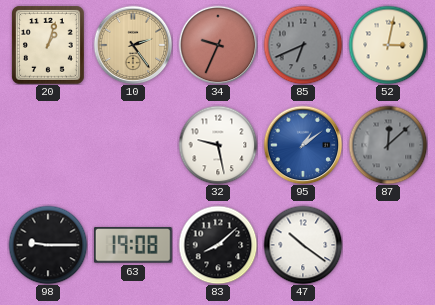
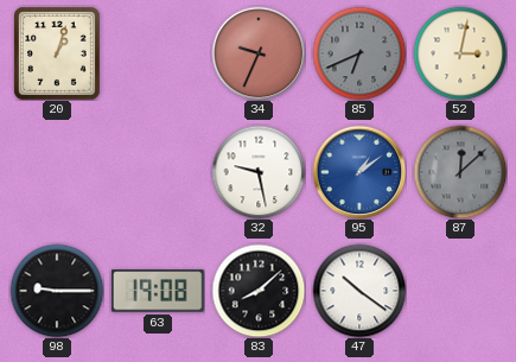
10: 2:24 -> none (133, 45)
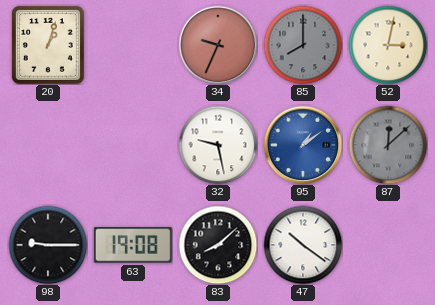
85: 6:41 -> 8:00 (303, 45)
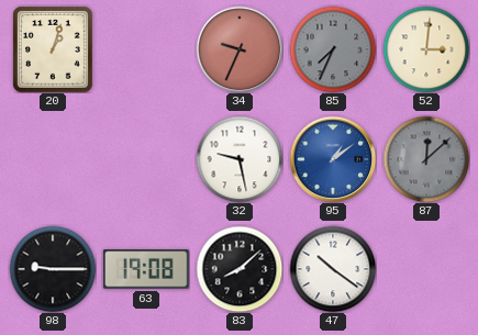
85: 8:00 -> 7:34 (333, 49)
52: 3:02 -> 3:01 (426, 49)
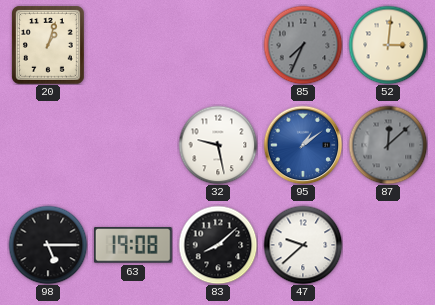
34: 9:34 -> none (240, 49)
98: 9:15 -> 5:15 (48, 245)
47: 10:21 -> 9:38 (303, 245)
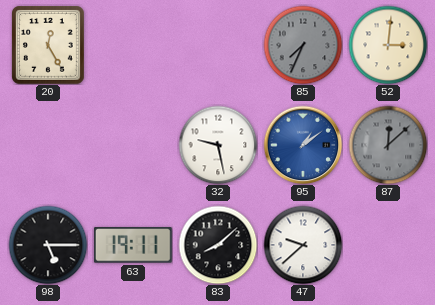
20: 1:03 -> 12:25 (49, 46)
63: 19:08 -> 19:11 (133, 245)
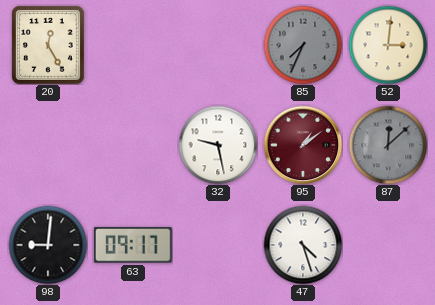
95 dial: blue -> burgundy (303, 145)
98: 5:15 -> 9:01 (48, 245)
63: 19:11 -> 09:17 (133, 245)
83: 8:08 -> none (218, 245)
47: 9:38 -> 4:27 (303, 245)
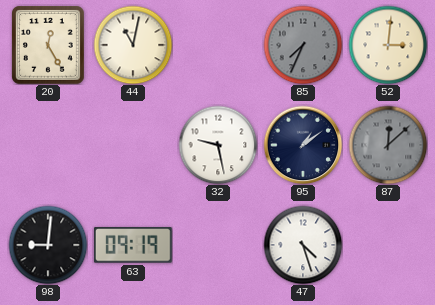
44: none -> 11:02 (133, 45)
95 dial: burgundy -> navy (303, 145)
63: 09:17 -> 09:19 (133, 245)
